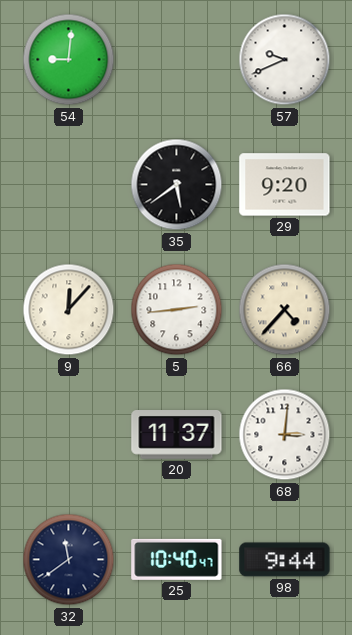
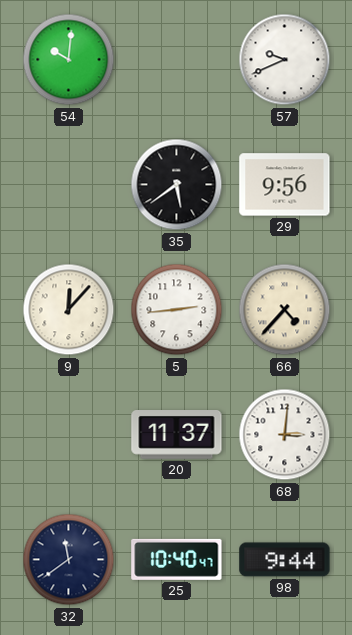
54: 9:01 -> 10:01 (69, 60)
29: 9:20 -> 9:56 (285, 185)
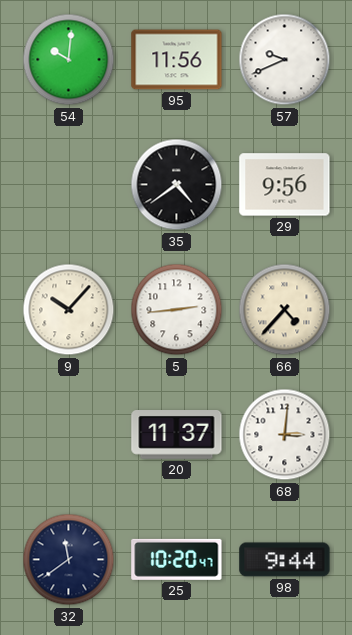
95: none -> 11:56 (177, 60)
35: 5:39 -> 4:39 (177, 185)
9: 12:07 -> 10:07 (69, 310)
25: 10:40 -> 10:20 (177, 559)
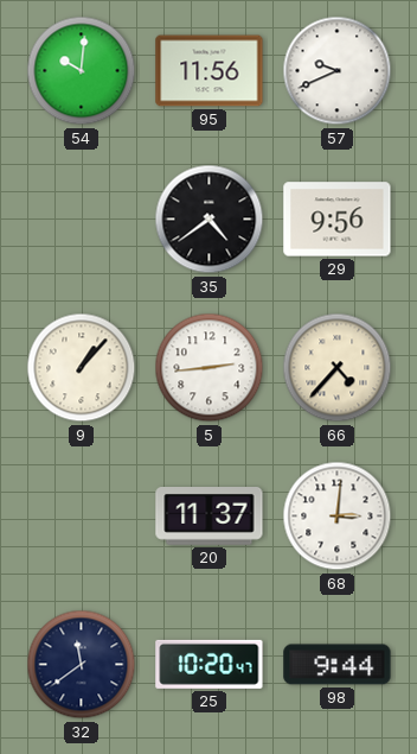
9: 10:07 -> 1:07 (82, 368)
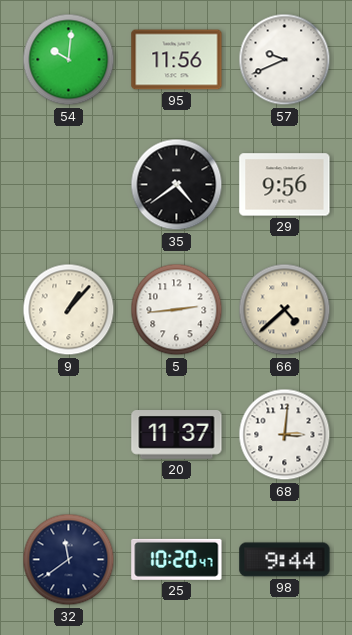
66: 4:37 -> 4:38 (285, 310)
